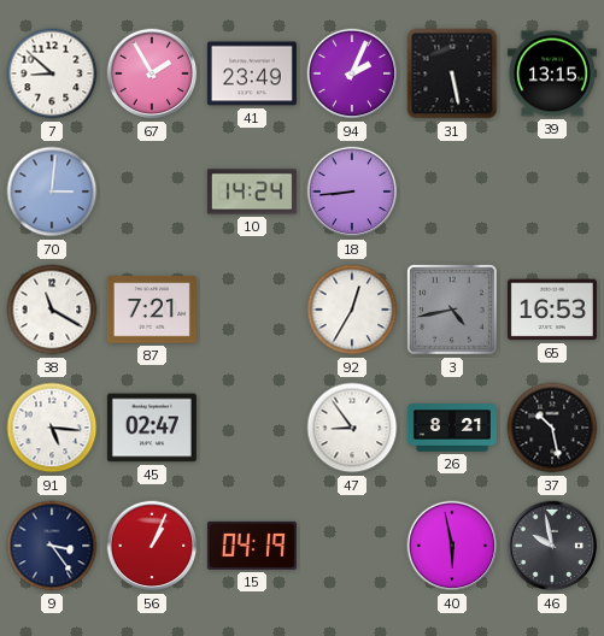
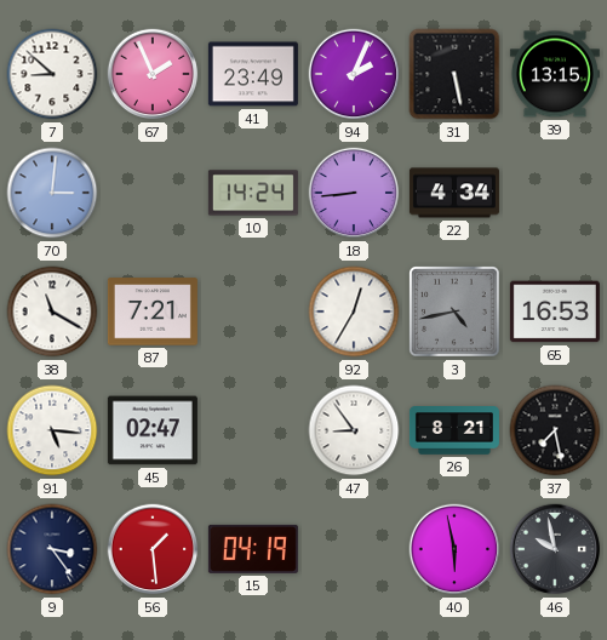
67: 1:55 -> 1:56 (153, 74)
22: none -> 4:34 (454, 193)
37: 10:28 -> 7:28 (555, 430)
56: 1:04 -> 1:29 (153, 549)
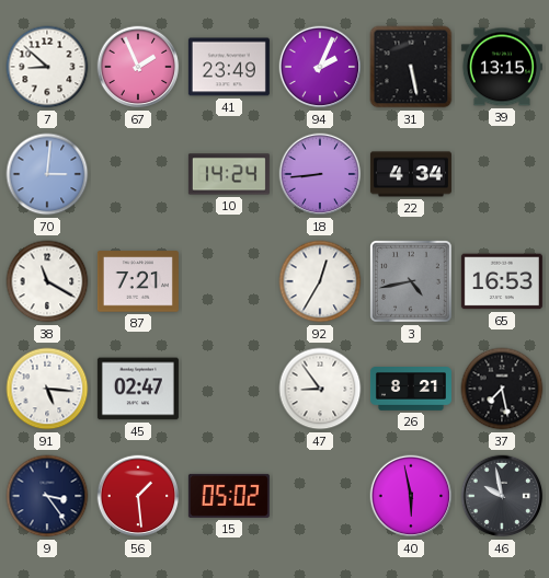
15: 04:19 -> 05:02 (229, 496)
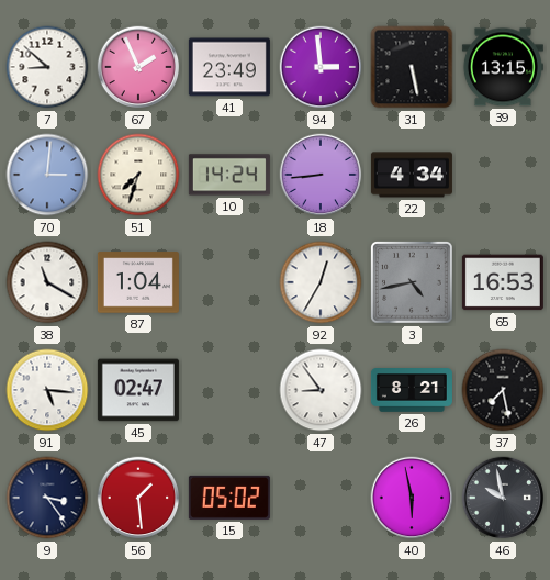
94: 2:04 -> 2:59 (321, 67)
51: none -> 7:33 (138, 175)
87: 7:21 -> 1:04 (138, 282)
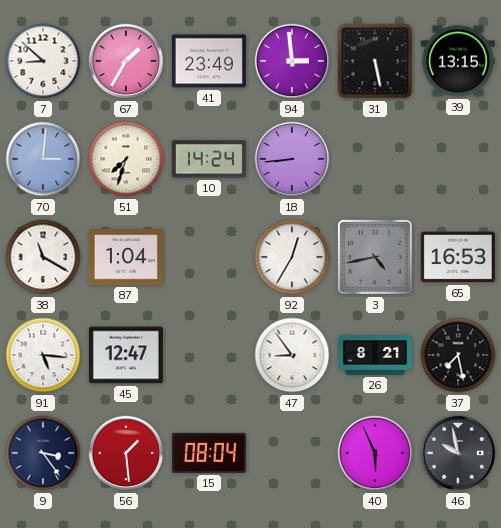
67: 1:56 -> 1:35 (126, 61)
22: 4:34 -> none (412, 175)
45: 02:47 -> 12:47 (126, 355)
15: 05:02 -> 08:04 (209, 453)
40: 5:58 -> 5:56 (375, 453)
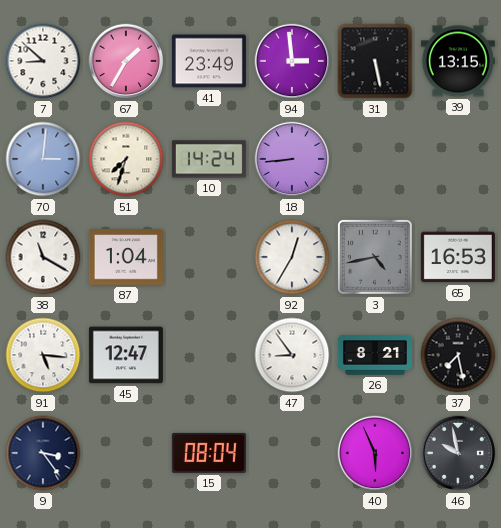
56: 1:29 -> none (126, 453)
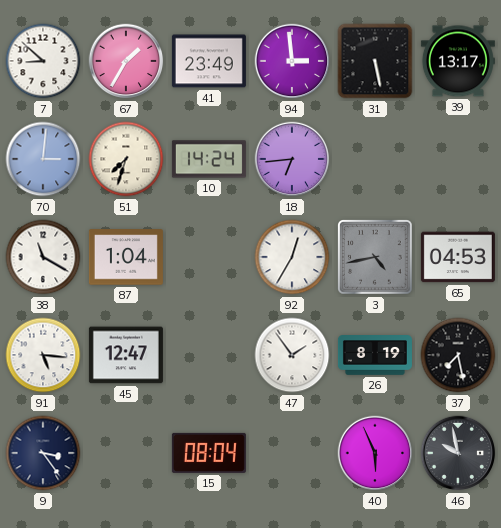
39: 13:15 -> 13:17 (458, 61)
18: 8:44 -> 6:44 (292, 159)
65: 16:53 -> 04:53 (458, 257)
47: 8:54 -> 1:54 (292, 355)
26: 8:21 -> 8:19 (375, 356)
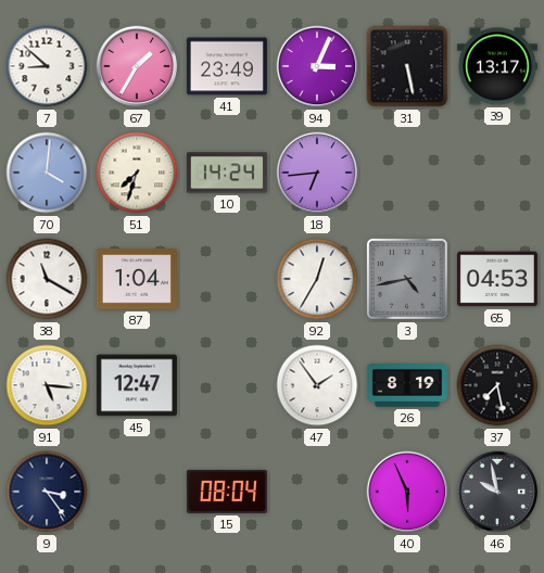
94: 2:59 -> 3:04 (317, 66)
70: 3:01 -> 4:01 (47, 173)
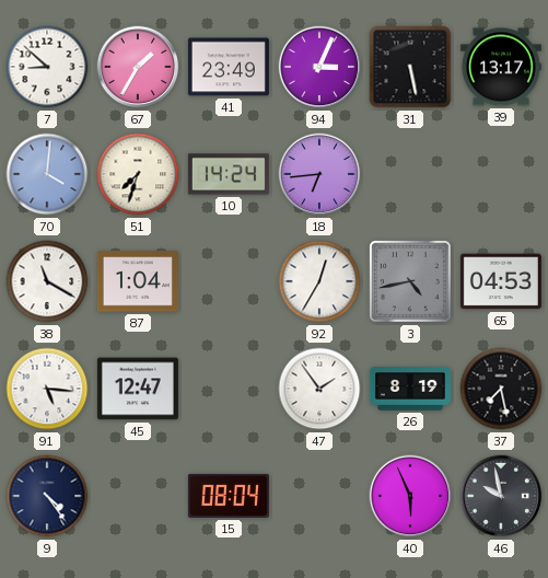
9: 3:24 -> 4:24 (47, 496)
